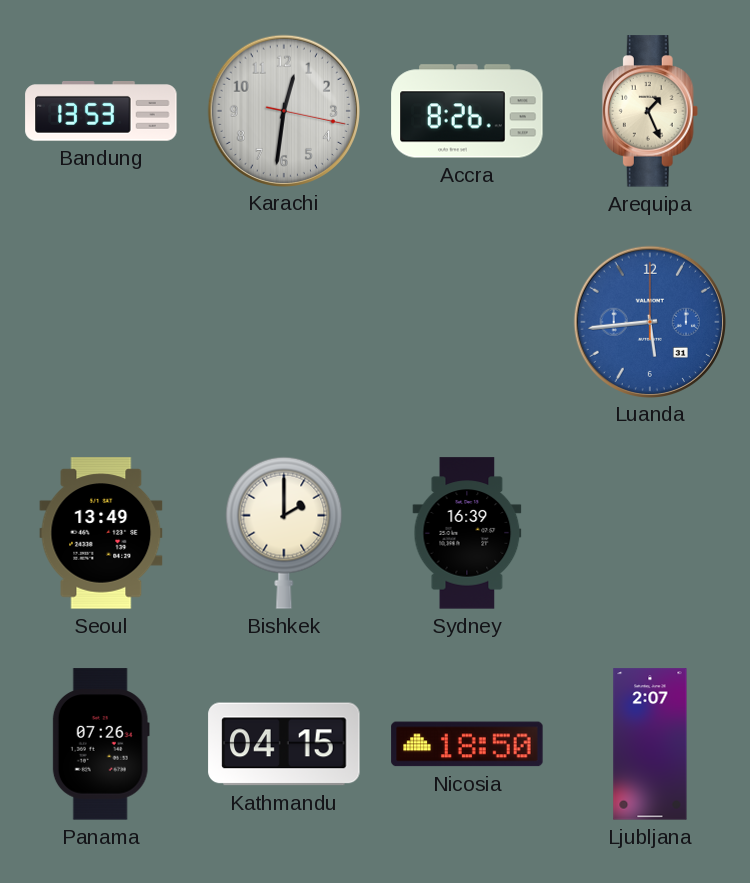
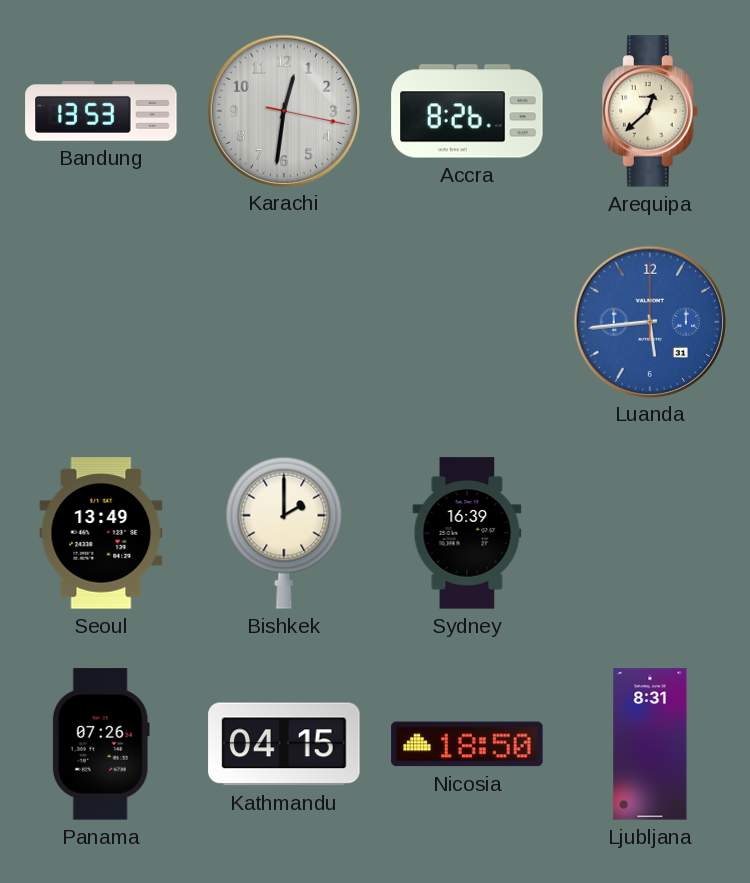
Arequipa: 1:26 -> 12:38 (650, 111)
Ljubljana: 2:07 -> 8:31 (650, 744)
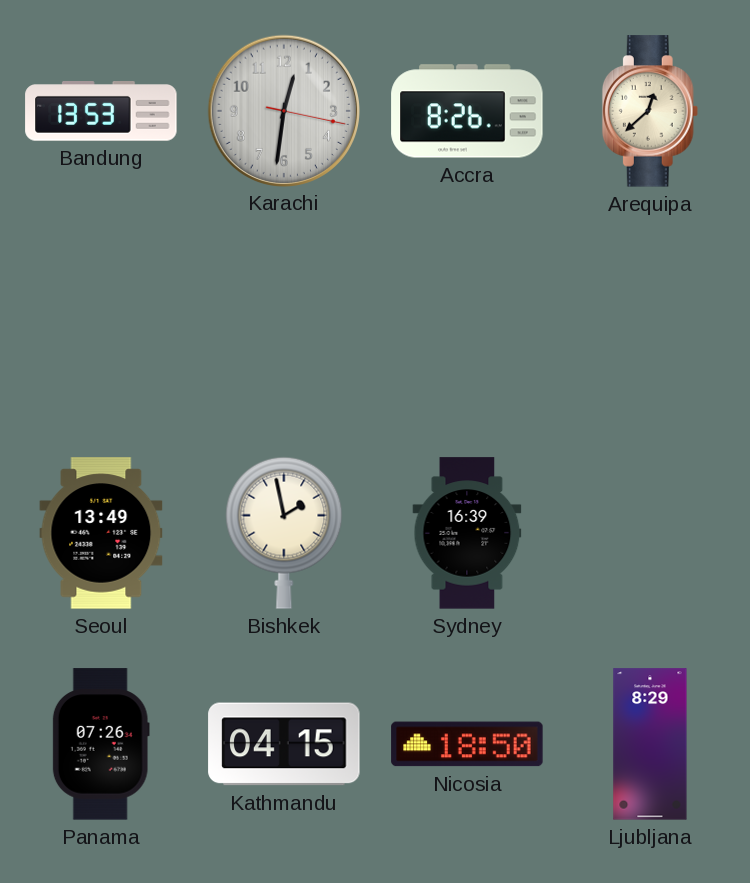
Luanda: 5:44 -> none (649, 321)
Bishkek: 2:00 -> 1:58 (284, 533)
Ljubljana: 8:31 -> 8:29 (650, 744)
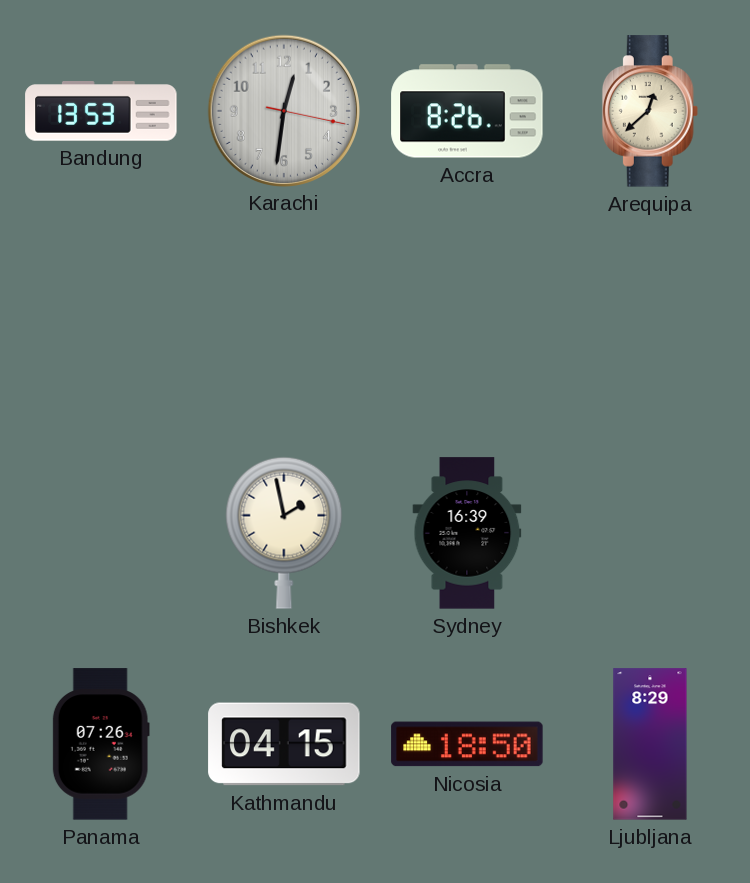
Seoul: 13:49 -> none (101, 533)
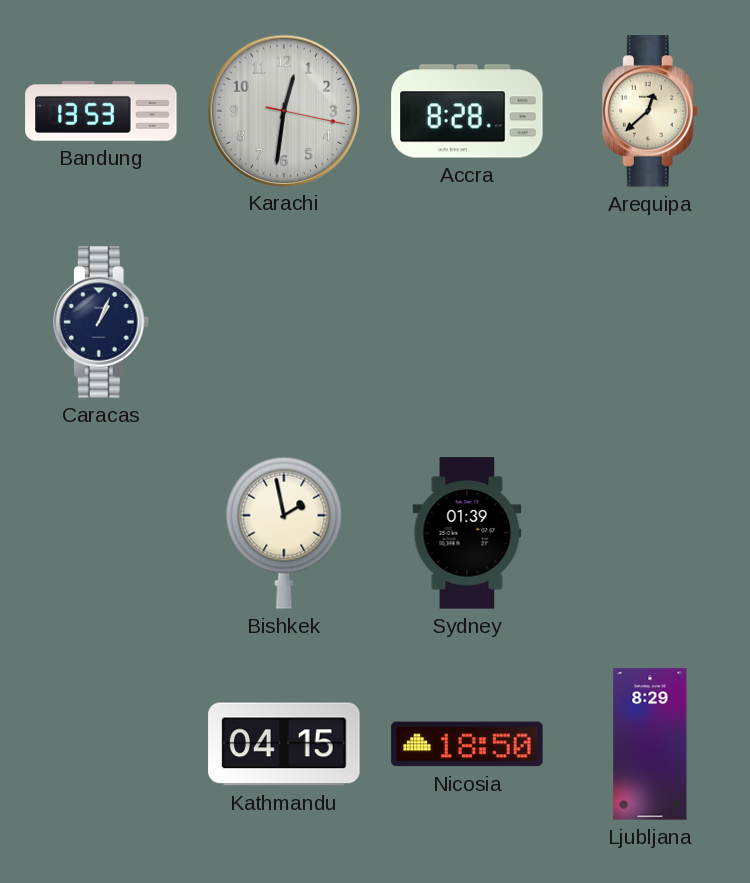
Accra: 8:26 -> 8:28 (467, 111)
Caracas: none -> 1:04 (101, 322)
Sydney: 16:39 -> 01:39 (467, 533)
Panama: 07:26 -> none (101, 744)
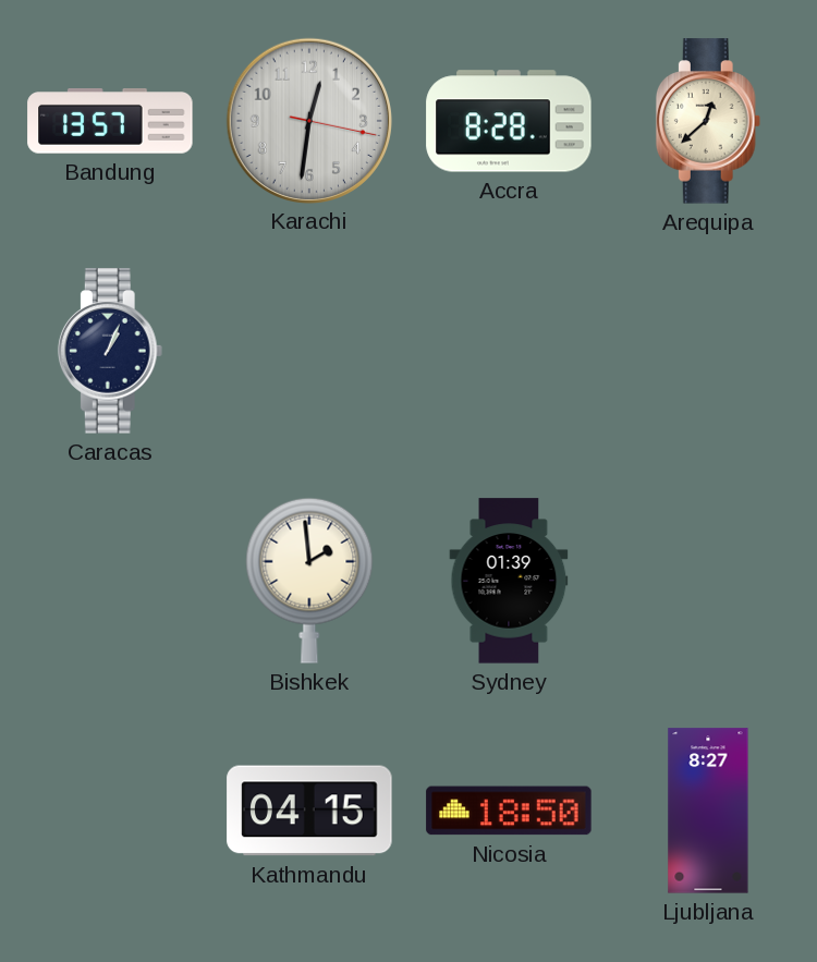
Bandung: 13:53 -> 13:57 (110, 121)
Bishkek: 1:58 -> 1:59 (309, 581)
Ljubljana: 8:29 -> 8:27 (708, 811)
